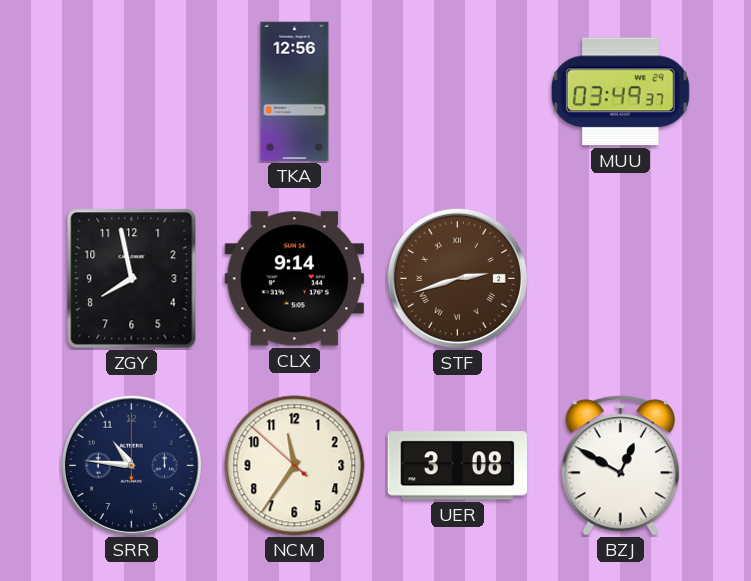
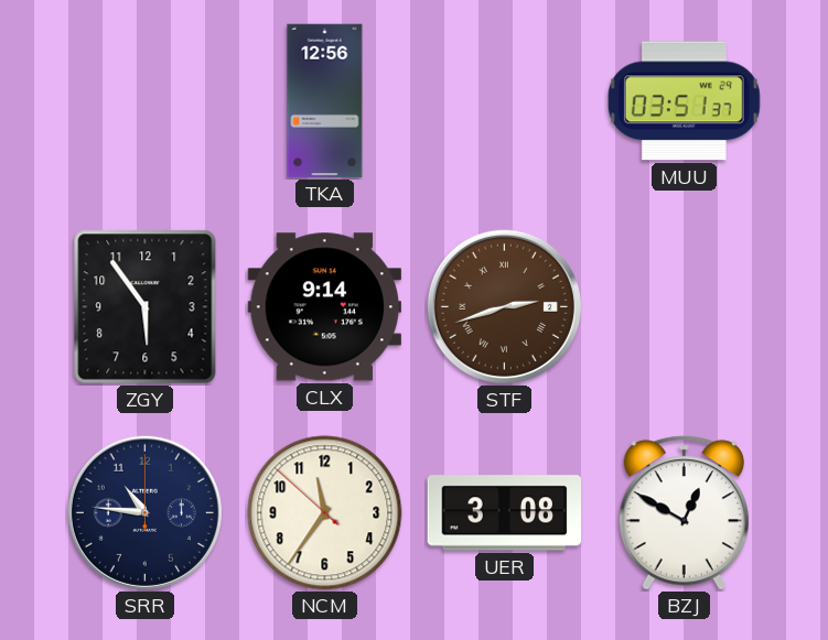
MUU: 03:49 -> 03:51 (684, 101)
ZGY: 7:58 -> 5:54 (146, 307)
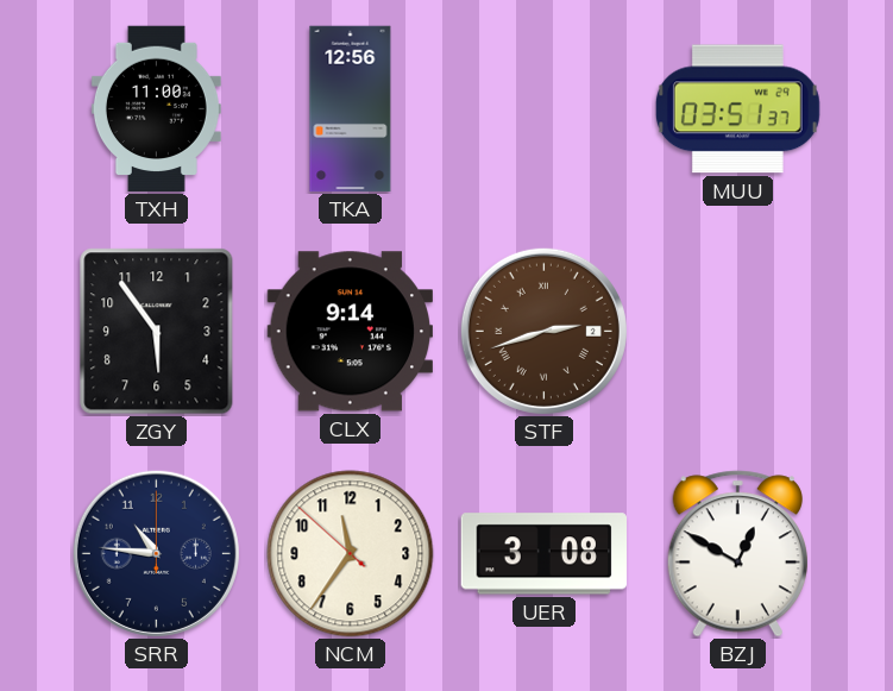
TXH: none -> 11:00 (156, 109)
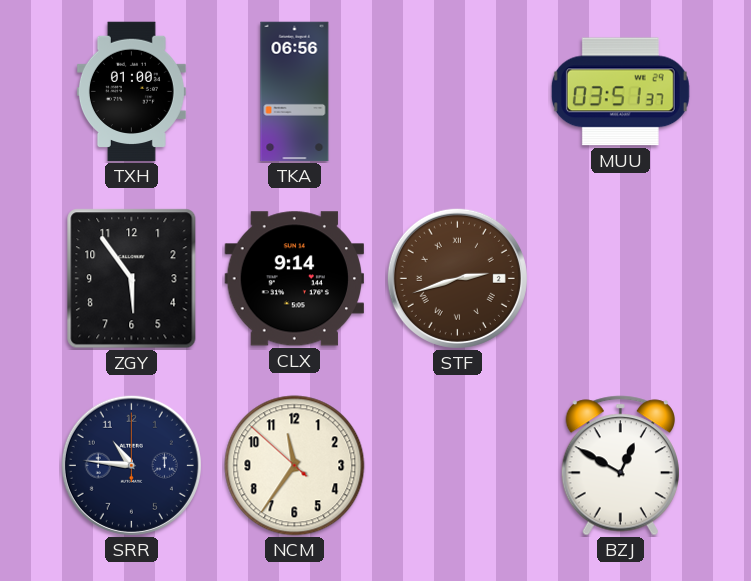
TXH: 11:00 -> 01:00 (131, 92)
TKA: 12:56 -> 06:56 (295, 92)
UER: 3:08 -> none (543, 554)
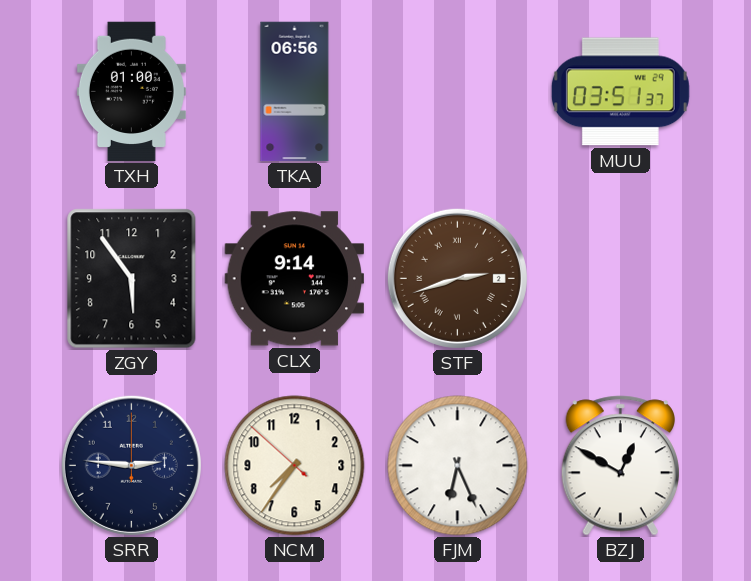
SRR: 10:46 -> 2:46 (131, 465)
NCM: 11:35 -> 7:35 (295, 466)
FJM: none -> 6:26 (458, 466)
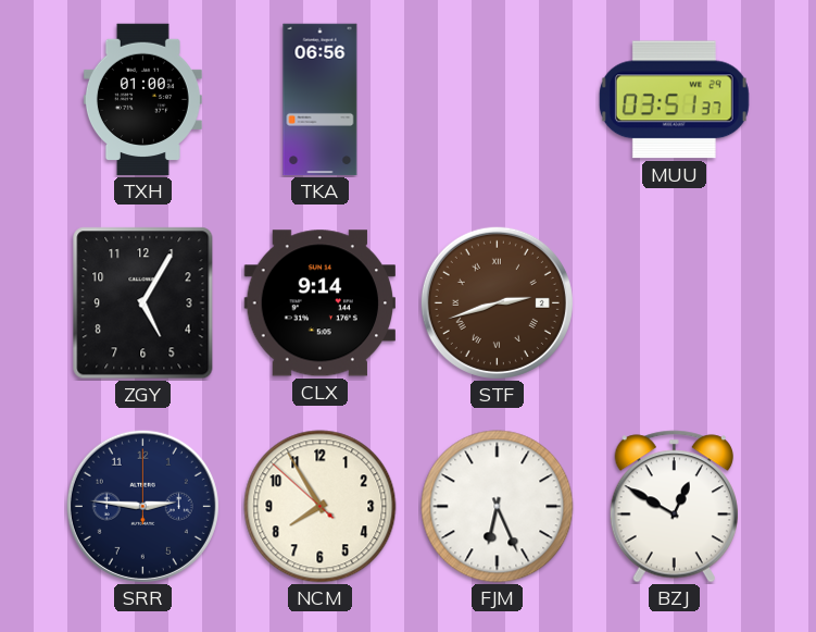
ZGY: 5:54 -> 5:05 (143, 303)
NCM: 7:35 -> 7:54 (321, 507)
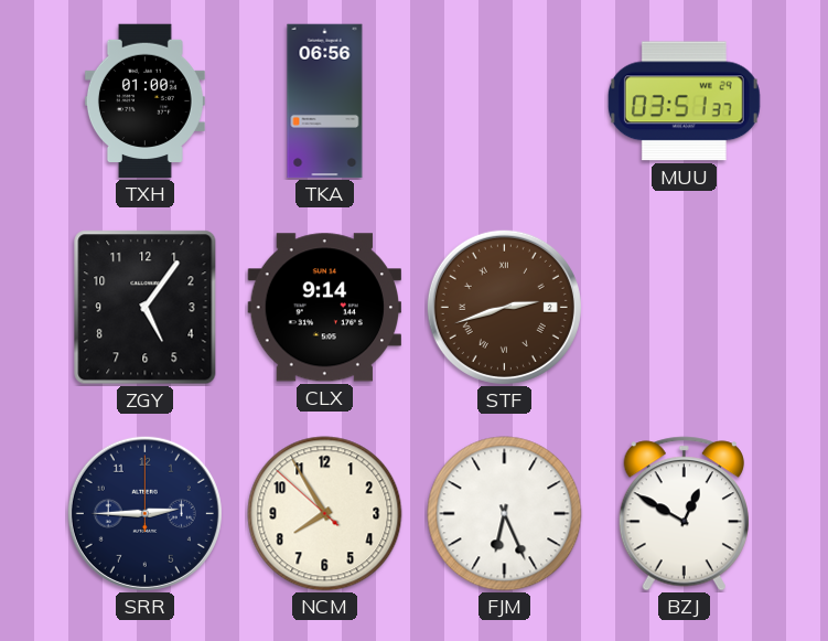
ZGY: 5:05 -> 5:06 (146, 308)
SRR: 2:46 -> 2:45 (144, 513)
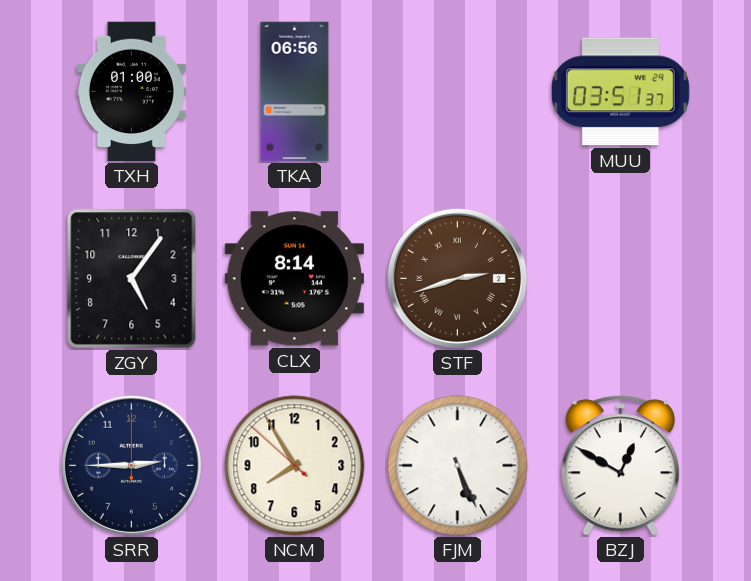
CLX: 9:14 -> 8:14 (294, 279)
FJM: 6:26 -> 5:26 (458, 466)
